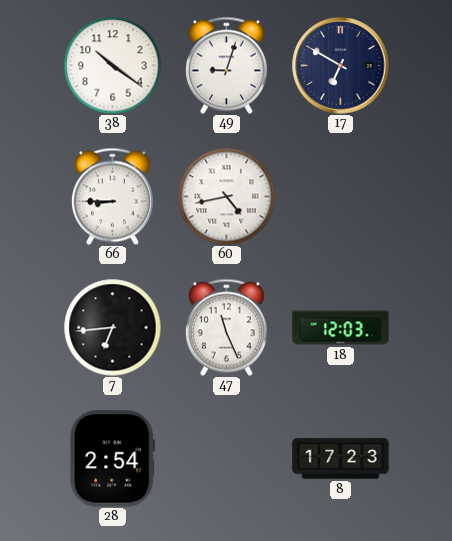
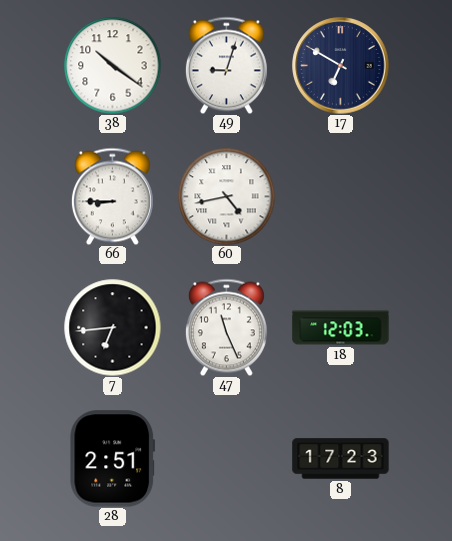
28: 2:54 -> 2:51 (113, 459)
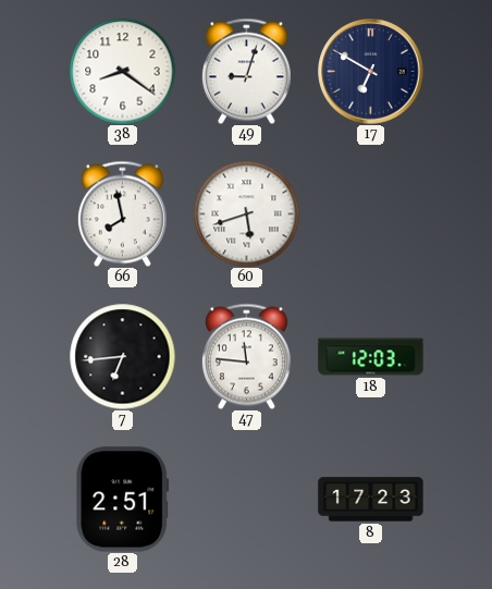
38: 10:21 -> 8:21 (122, 71)
66: 8:45 -> 7:58 (122, 213)
60: 4:43 -> 5:42 (246, 213)
47: 11:26 -> 11:46 (246, 356)
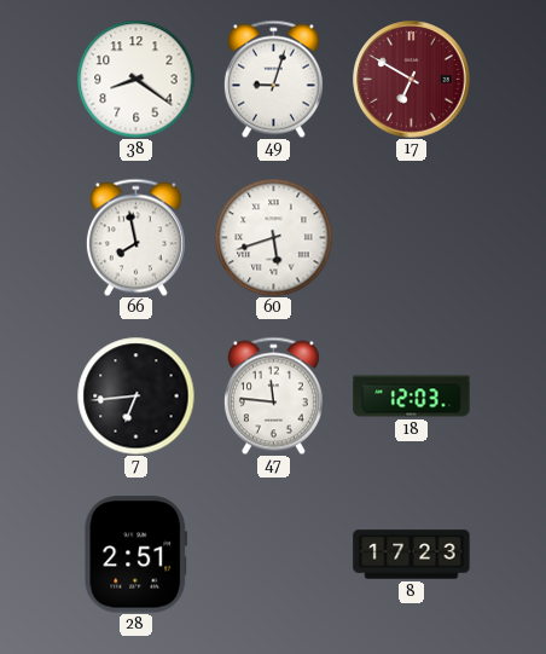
17 dial: navy -> burgundy (412, 80)
